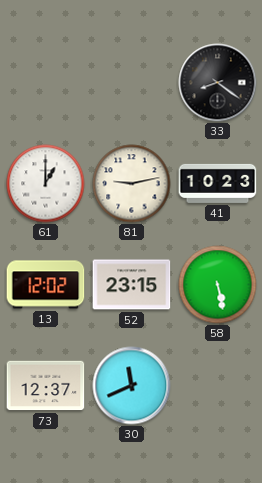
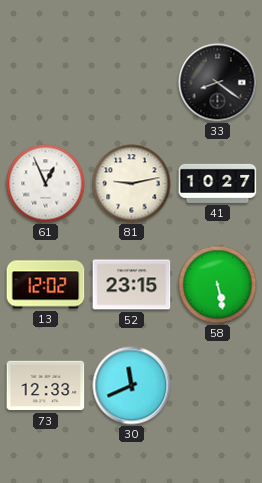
61: 1:00 -> 12:56 (46, 184)
41: 10:23 -> 10:27 (218, 183)
73: 12:37 -> 12:33 (46, 386)
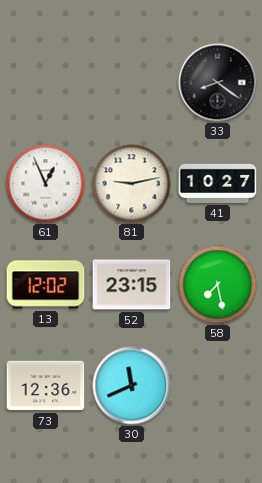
58: 5:28 -> 7:28 (218, 285)
73: 12:33 -> 12:36 (46, 386)
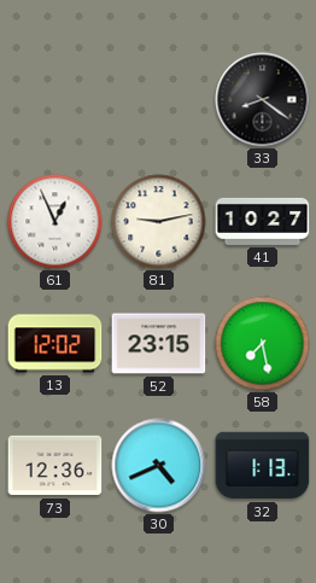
30: 11:41 -> 4:41 (159, 466)
32: none -> 1:13 (263, 466)
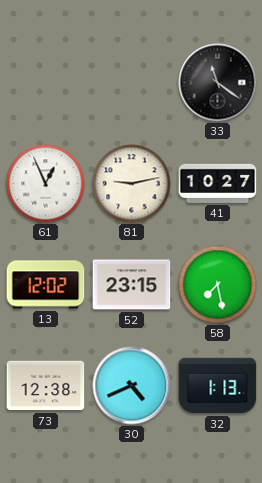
33: 8:21 -> 11:21 (218, 83)
73: 12:36 -> 12:38 (46, 386)
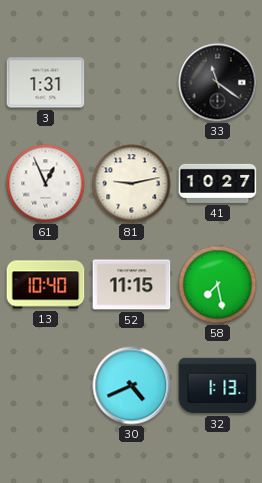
3: none -> 1:31 (46, 83)
13: 12:02 -> 10:40 (46, 285)
52: 23:15 -> 11:15 (132, 285)
73: 12:38 -> none (46, 386)
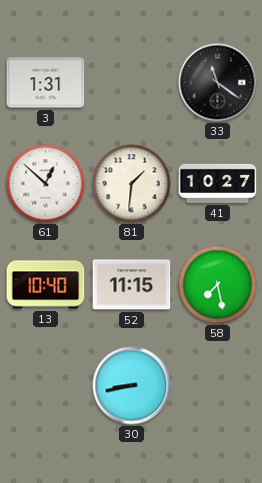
61: 12:56 -> 12:52 (46, 184)
81: 9:13 -> 1:31 (132, 184)
30: 4:41 -> 8:43 (132, 386)
32: 1:13 -> none (218, 386)
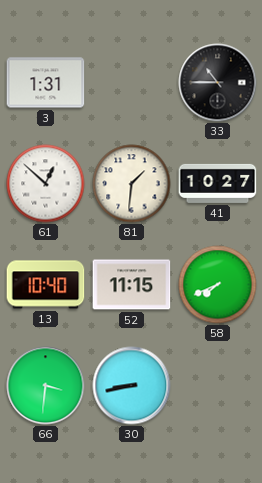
33: 11:21 -> 10:45 (218, 83)
58: 7:28 -> 7:41 (218, 285)
66: none -> 3:31 (46, 386)
